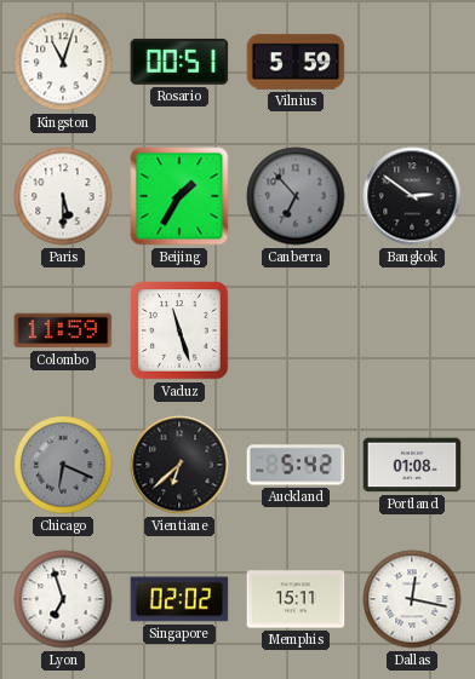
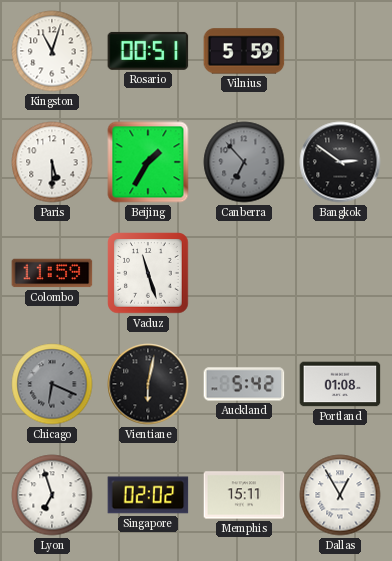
Vientiane: 6:38 -> 6:02 (148, 384)
Dallas: 12:17 -> 12:55 (340, 495)
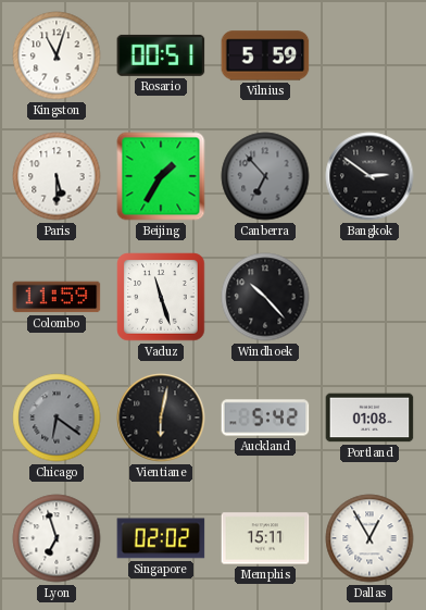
Windhoek: none -> 10:23 (265, 297)
Chicago: 6:19 -> 6:21 (57, 418)
